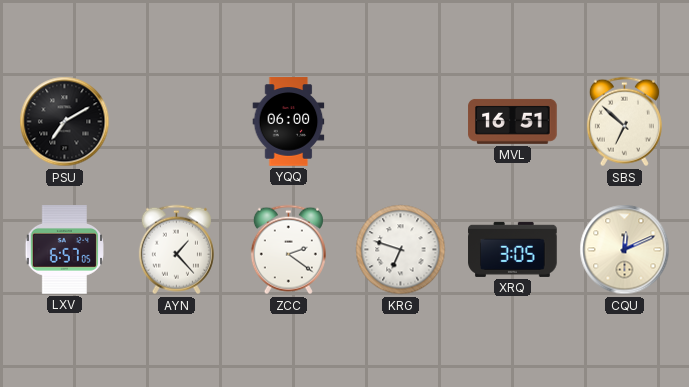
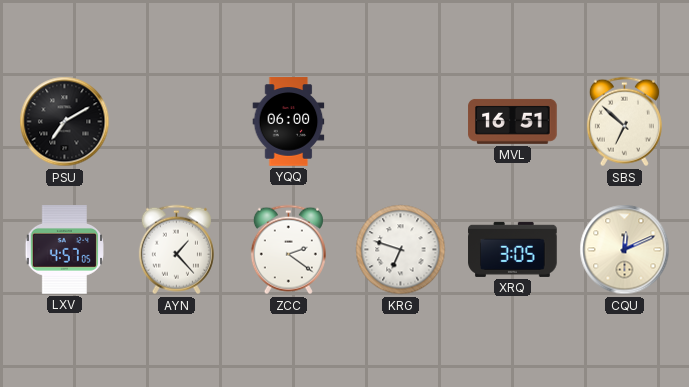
LXV: 6:57 -> 4:57 (64, 250)
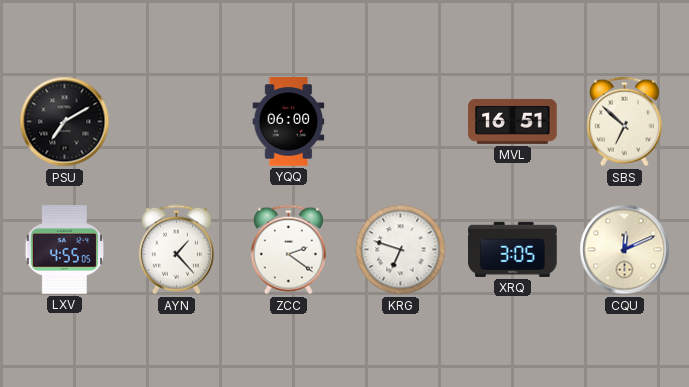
LXV: 4:57 -> 4:55 (64, 250)
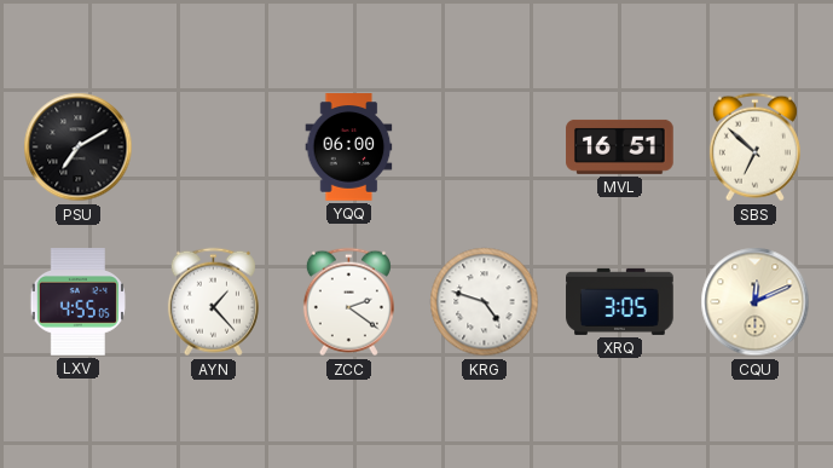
KRG: 6:48 -> 4:48 (485, 302)
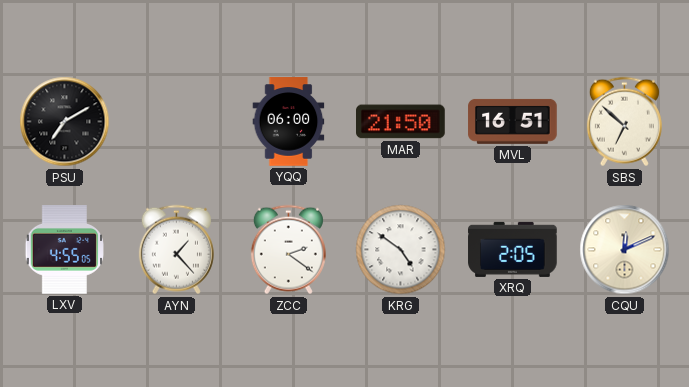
MAR: none -> 21:50 (401, 122)
KRG: 4:48 -> 4:51 (401, 250)
XRQ: 3:05 -> 2:05 (513, 249)
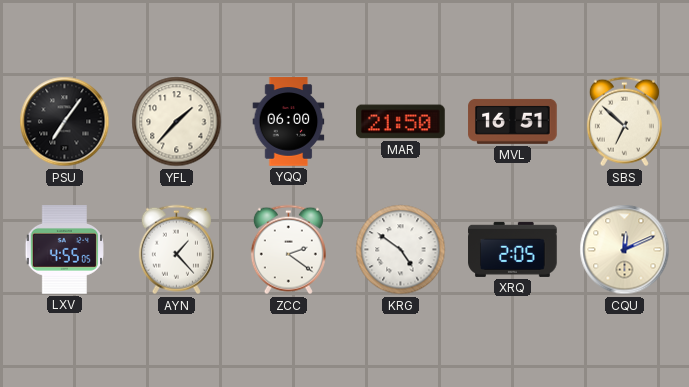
PSU: 7:10 -> 7:06 (65, 122)
YFL: none -> 1:37 (177, 122)
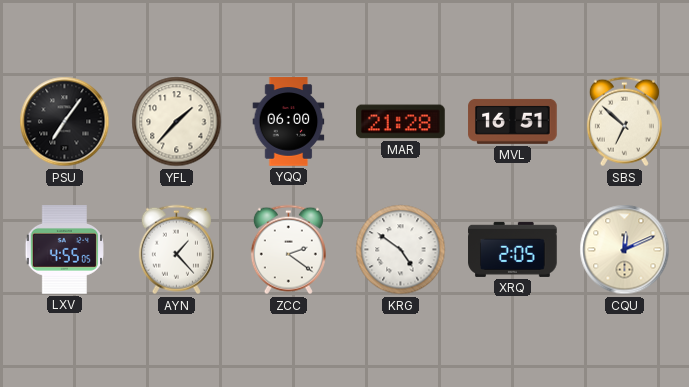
MAR: 21:50 -> 21:28 (401, 122)
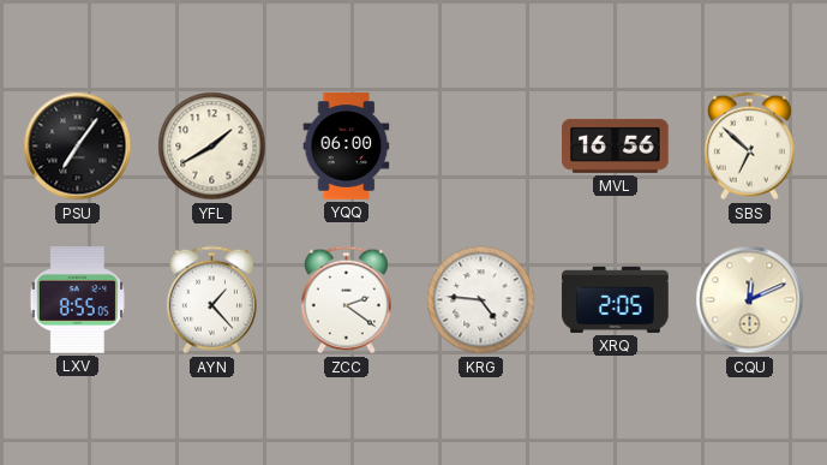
YFL: 1:37 -> 1:40 (212, 147)
MAR: 21:28 -> none (401, 122)
MVL: 16:51 -> 16:56 (616, 145)
LXV: 4:55 -> 8:55 (77, 300)
KRG: 4:51 -> 4:46 (481, 300)
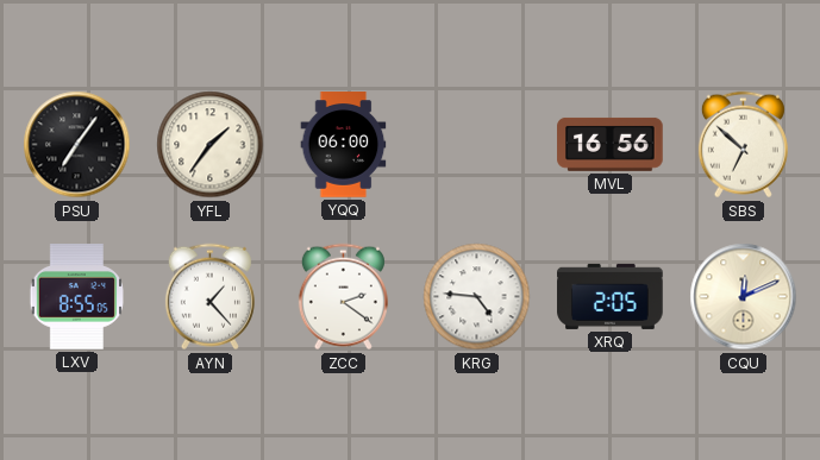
YFL: 1:40 -> 1:36 (211, 145)
